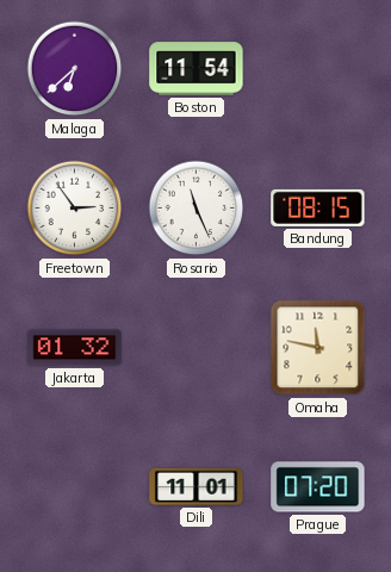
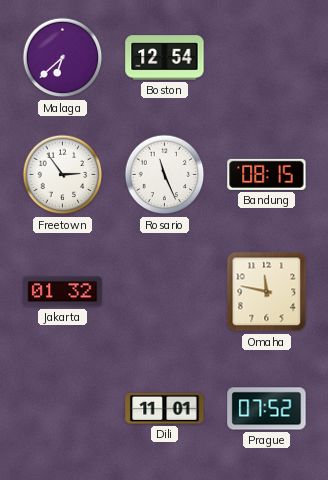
Boston: 11:54 -> 12:54 (165, 58)
Prague: 07:20 -> 07:52 (267, 409)
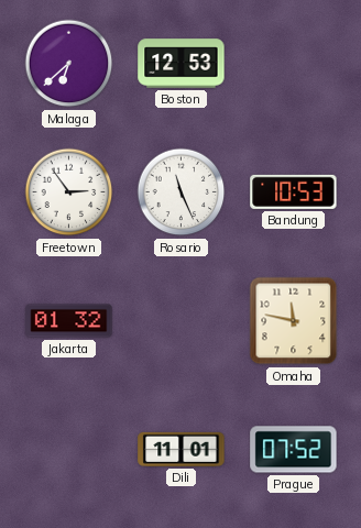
Boston: 12:54 -> 12:53 (182, 64)
Bandung: 08:15 -> 10:53 (294, 191)
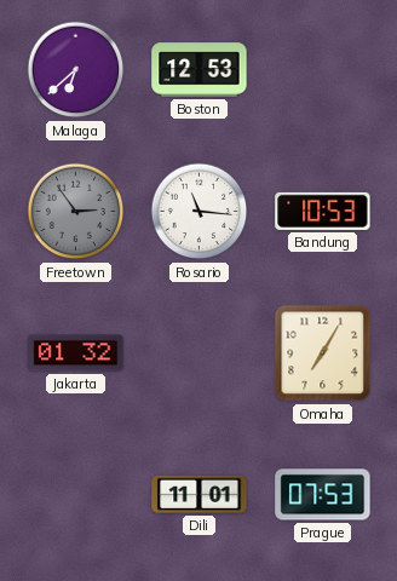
Freetown dial: white -> grey (76, 212)
Rosario: 11:26 -> 11:16 (200, 212)
Omaha: 11:47 -> 7:05 (323, 353)
Prague: 07:52 -> 07:53 (323, 495)
